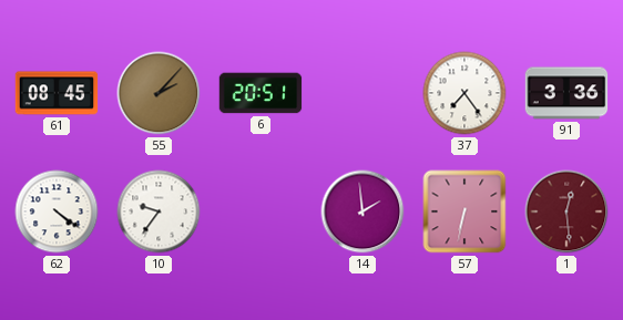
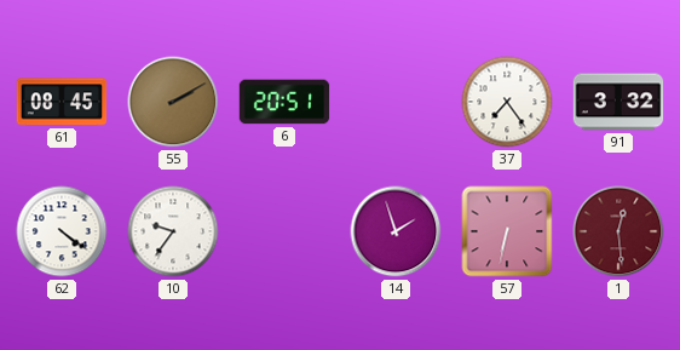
55: 2:07 -> 2:10 (173, 102)
91: 3:36 -> 3:32 (618, 102)
14: 1:59 -> 1:57 (396, 231)
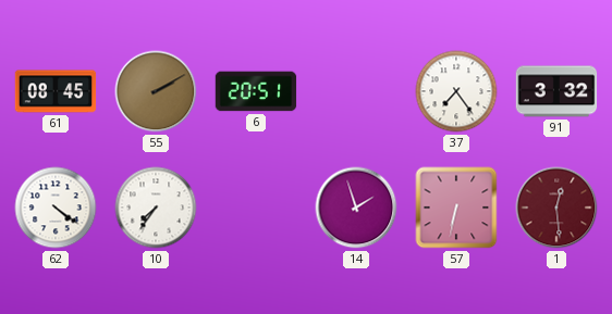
10: 9:36 -> 7:36 (156, 208)
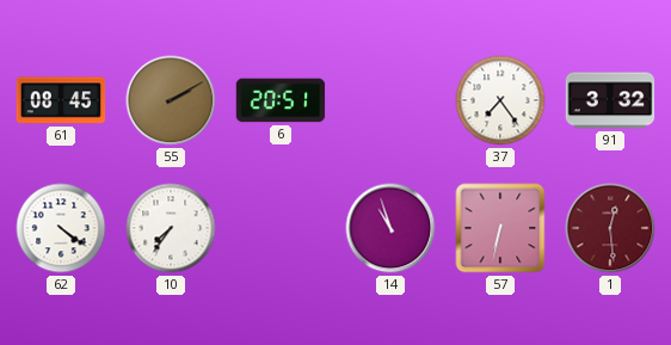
14: 1:57 -> 10:57 (390, 228)
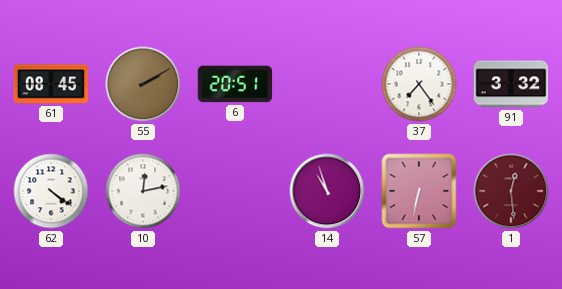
10: 7:36 -> 12:13 (143, 191)
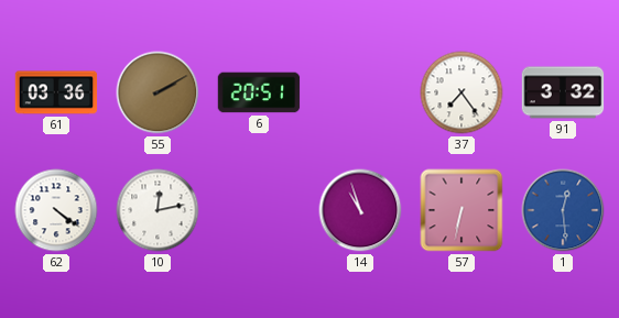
61: 08:45 -> 03:36 (56, 92)
1 dial: burgundy -> blue (563, 210)
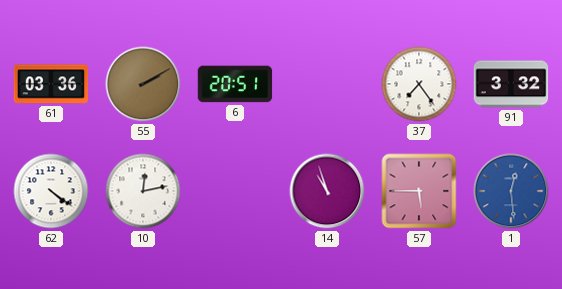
57: 6:32 -> 5:45 (419, 191)
